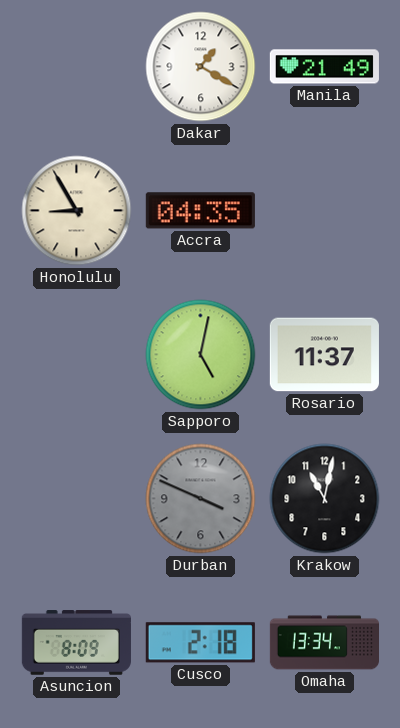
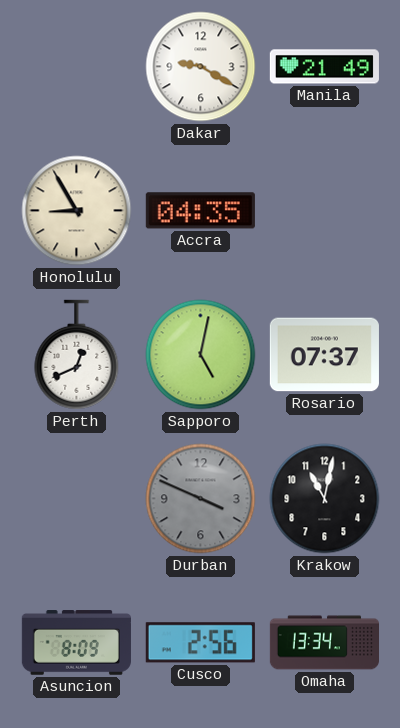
Dakar: 1:20 -> 9:20 (201, 67)
Perth: none -> 12:41 (77, 355)
Rosario: 11:37 -> 07:37 (324, 355)
Cusco: 2:18 -> 2:56 (200, 643)
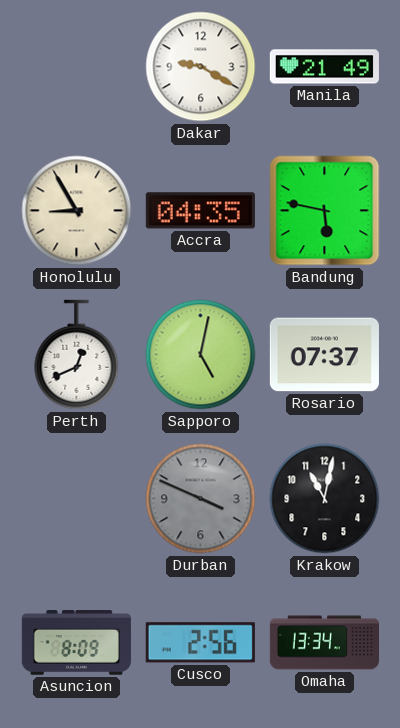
Bandung: none -> 5:47 (325, 211)
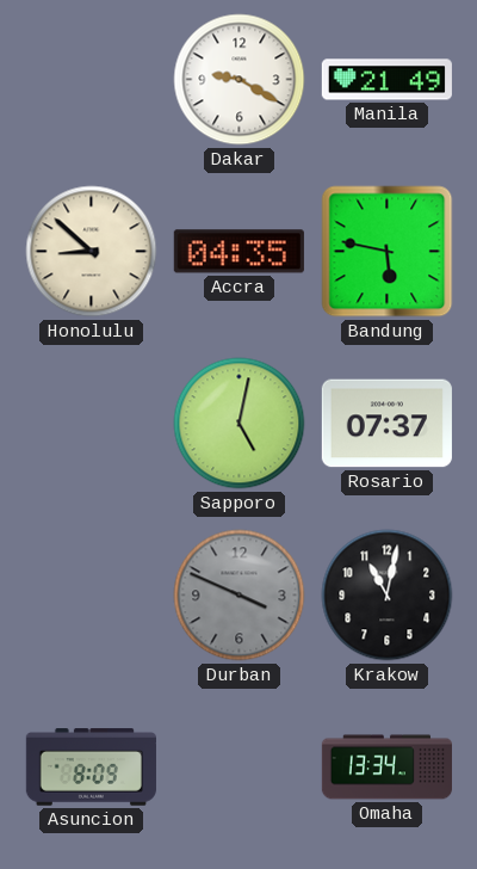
Honolulu: 8:55 -> 8:52 (92, 252)
Perth: 12:41 -> none (77, 355)
Cusco: 2:56 -> none (200, 643)
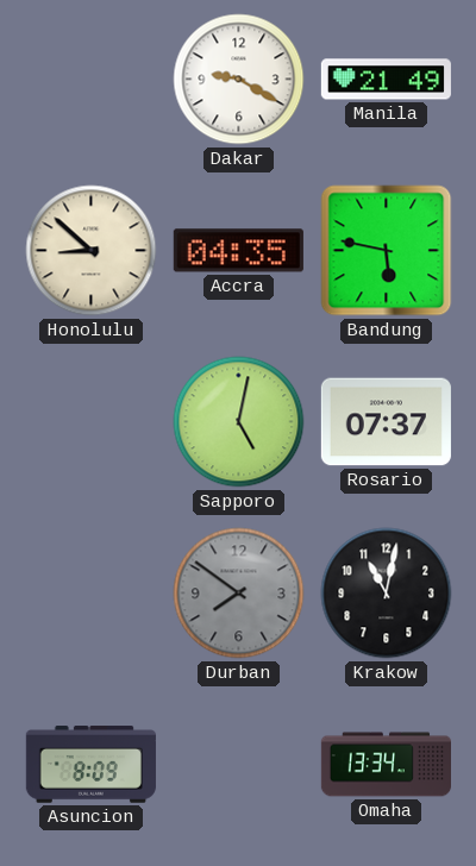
Durban: 3:49 -> 7:51 (239, 594)
